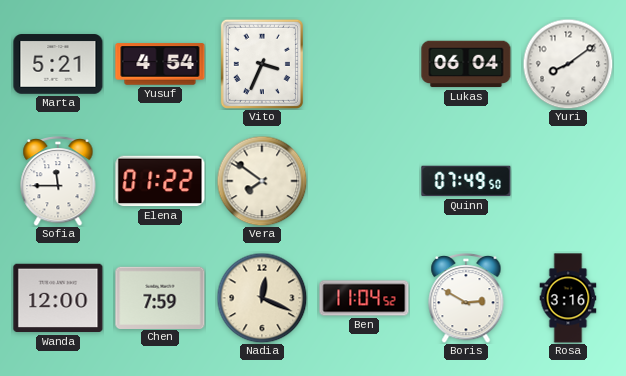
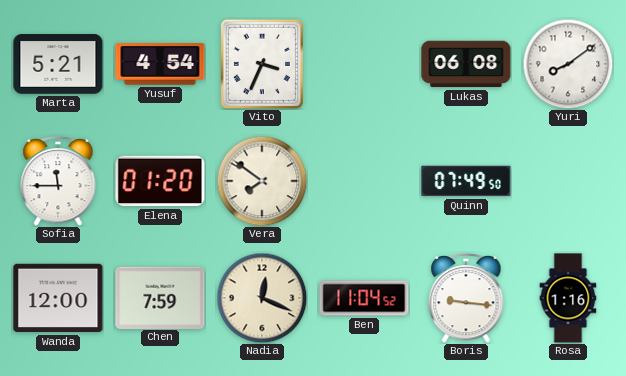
Lukas: 06:04 -> 06:08 (466, 64)
Elena: 01:22 -> 01:20 (160, 181)
Boris: 2:50 -> 9:16 (466, 299)
Rosa: 3:16 -> 1:16 (568, 298)
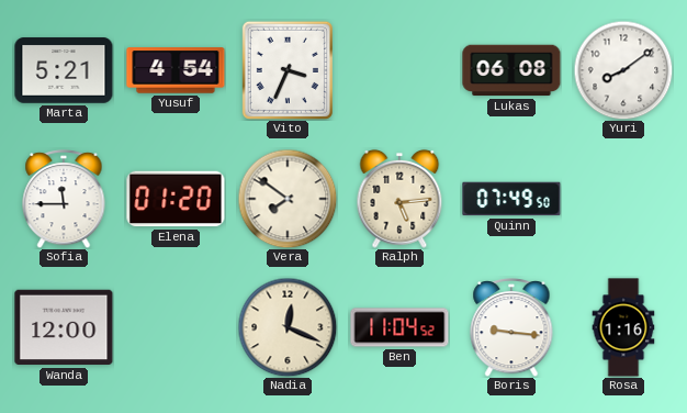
Ralph: none -> 5:14 (399, 199)
Chen: 7:59 -> none (160, 297)
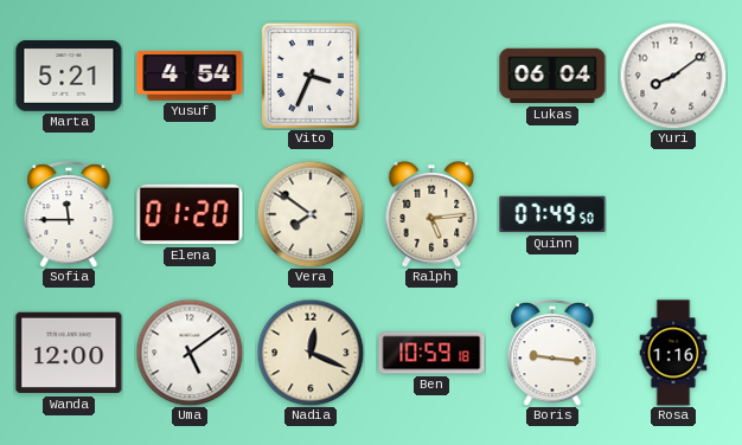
Lukas: 06:08 -> 06:04 (552, 76)
Uma: none -> 5:09 (190, 353)
Ben: 11:04 -> 10:59 (431, 353)
